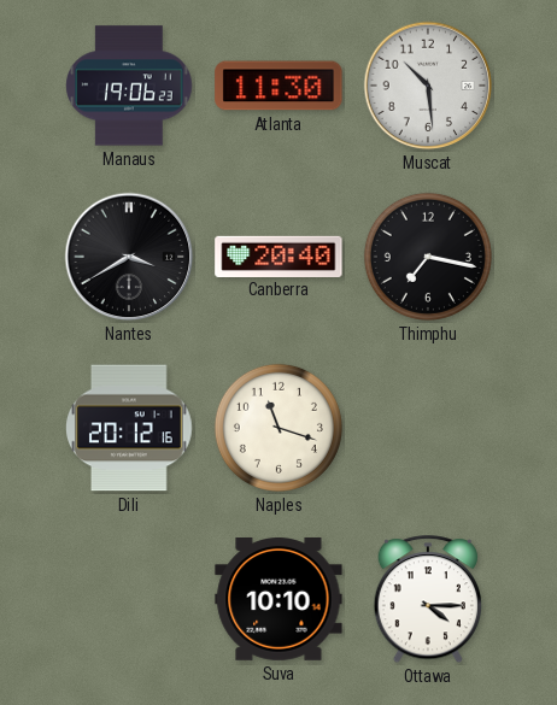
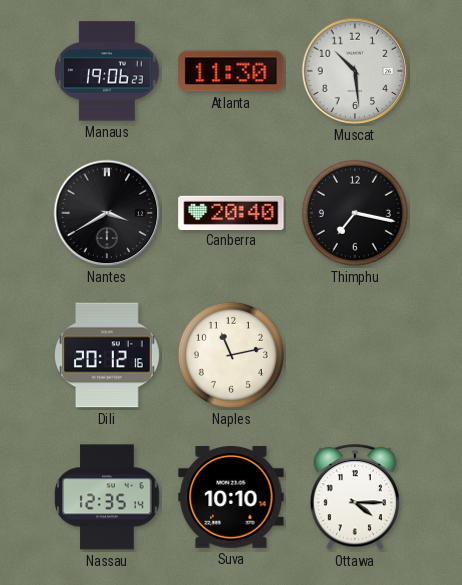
Naples: 11:18 -> 11:13 (231, 355)
Nassau: none -> 12:35 (107, 497)
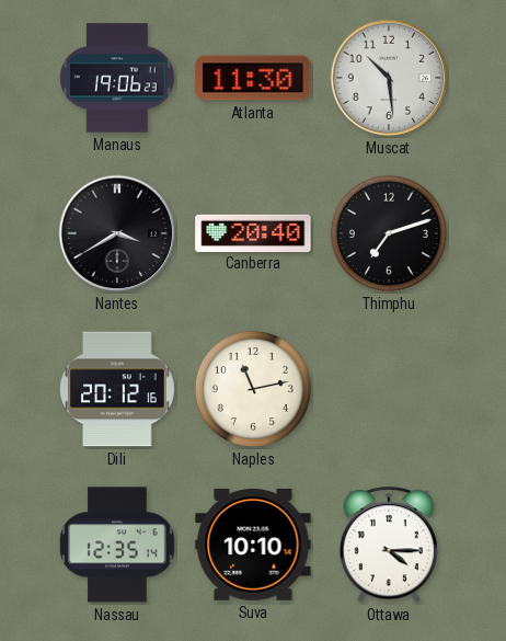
Thimphu: 7:17 -> 7:12 (389, 233)
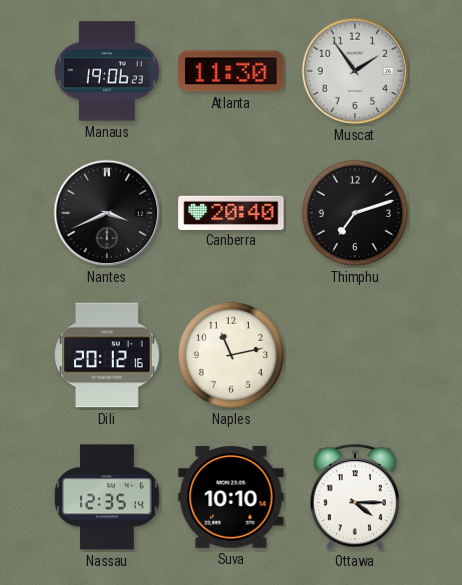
Muscat: 10:29 -> 1:54 (355, 71)
Nantes: 3:40 -> 3:41 (107, 213)
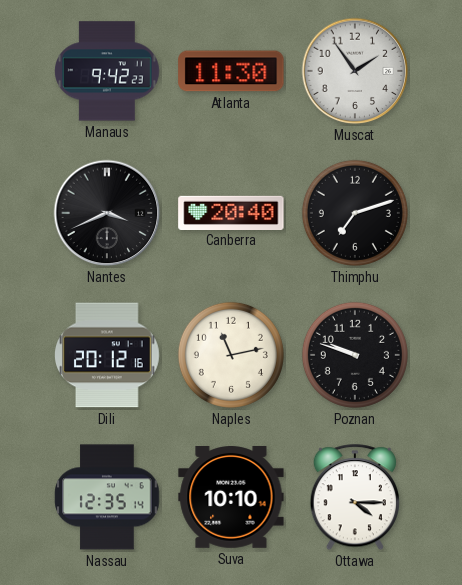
Manaus: 19:06 -> 9:42 (107, 71)
Poznan: none -> 9:48 (355, 355)
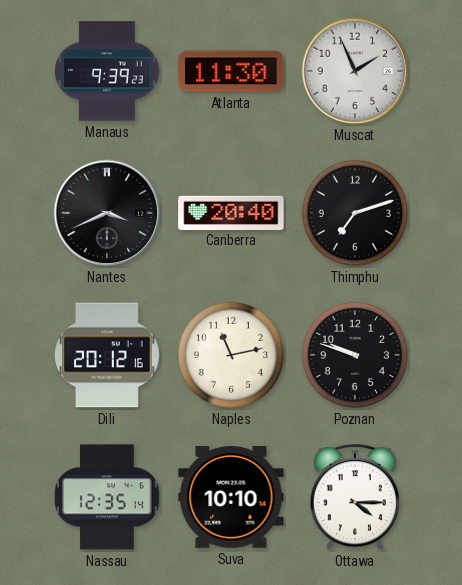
Manaus: 9:42 -> 9:39 (107, 71)
Muscat: 1:54 -> 1:56 (355, 71)
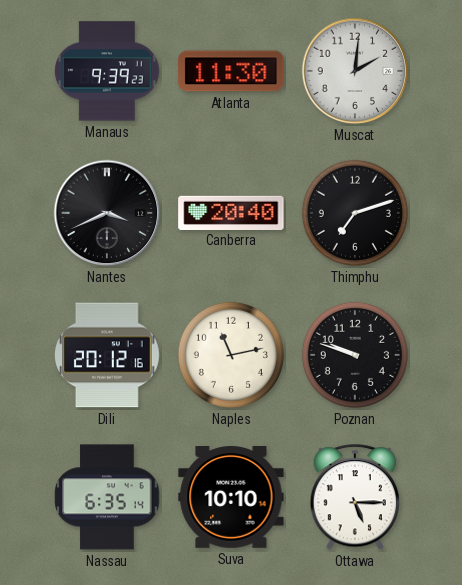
Muscat: 1:56 -> 2:01 (355, 71)
Nassau: 12:35 -> 6:35 (107, 497)
Ottawa: 4:15 -> 5:15 (355, 498)
